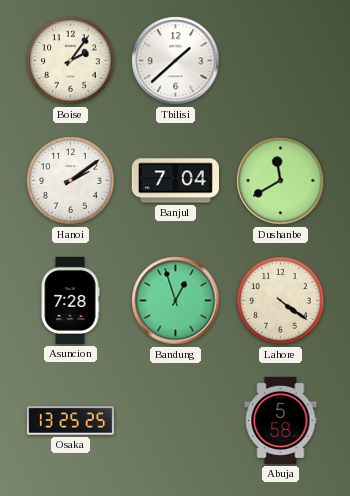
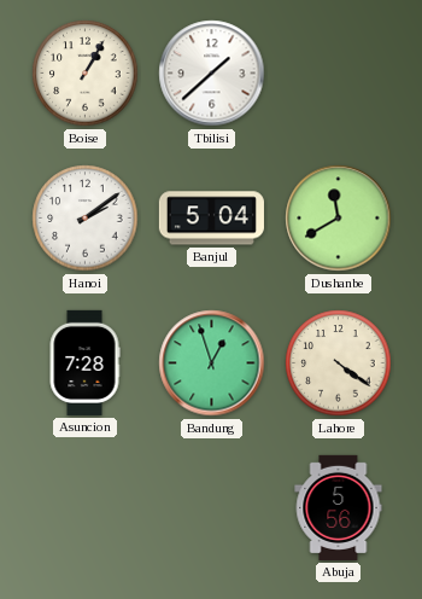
Boise: 2:06 -> 1:05 (86, 74)
Banjul: 7:04 -> 5:04 (211, 219)
Osaka: 13:25 -> none (70, 421)
Abuja: 5:58 -> 5:56 (339, 507)
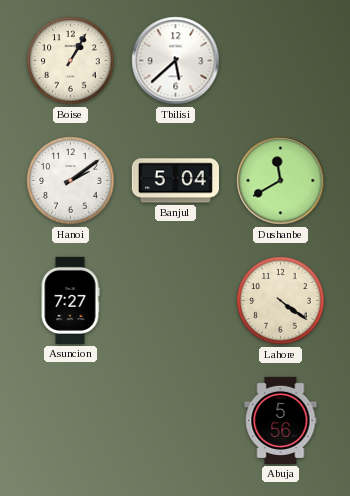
Tbilisi: 1:38 -> 5:38 (176, 61)
Asuncion: 7:28 -> 7:27 (70, 300)
Bandung: 12:57 -> none (212, 364)
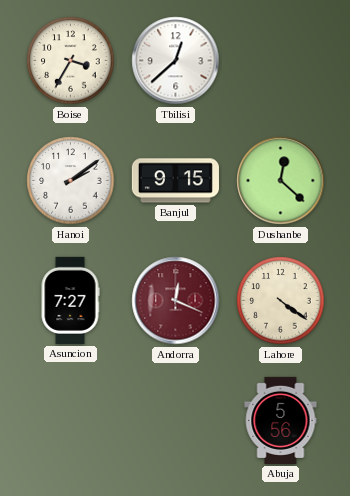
Boise: 1:05 -> 3:35 (71, 61)
Tbilisi: 5:38 -> 12:38 (176, 61)
Banjul: 5:04 -> 9:15 (175, 181)
Dushanbe: 11:40 -> 12:22 (281, 181)
Andorra: none -> 12:19 (176, 301)
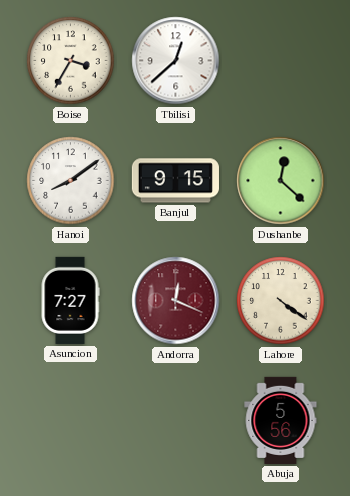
Hanoi: 2:09 -> 8:09 (71, 181)
